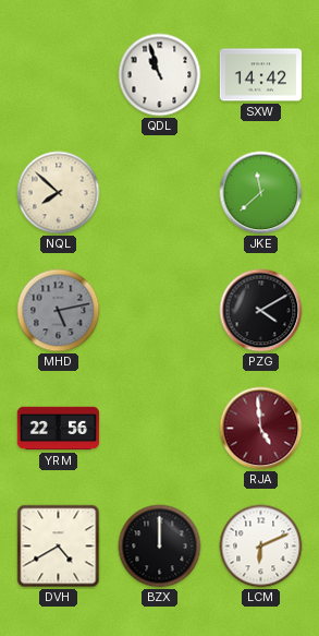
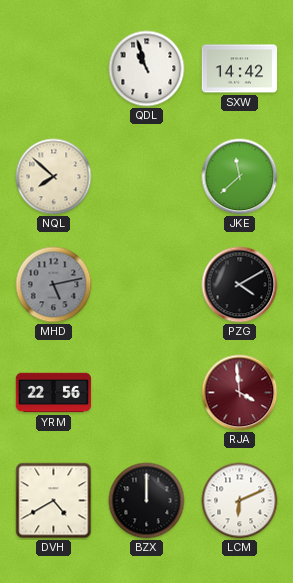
RJA: 4:59 -> 3:59 (240, 393)
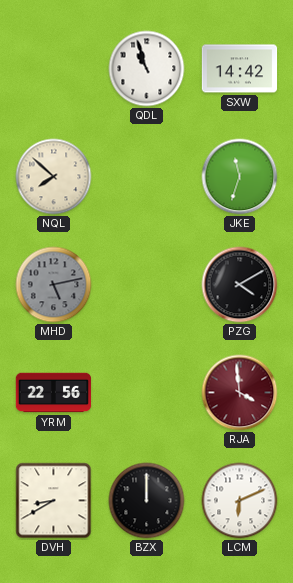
JKE: 11:38 -> 11:33 (240, 177)
DVH: 4:40 -> 8:40 (54, 501)
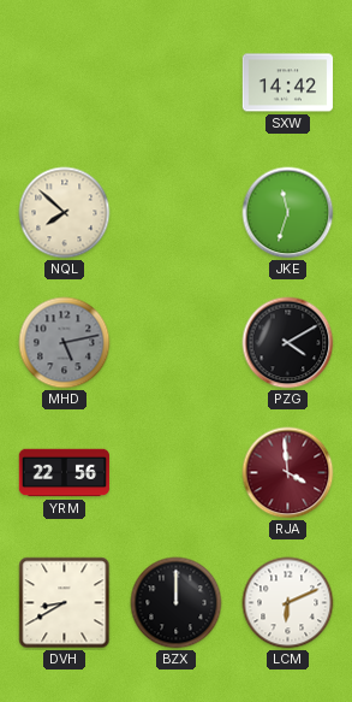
QDL: 10:57 -> none (147, 69)
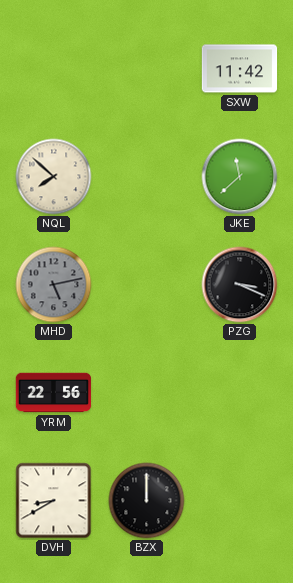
SXW: 14:42 -> 11:42 (240, 69)
JKE: 11:33 -> 11:38 (240, 177)
PZG: 4:10 -> 3:19 (240, 285)
RJA: 3:59 -> none (288, 473)
LCM: 6:11 -> none (288, 603)
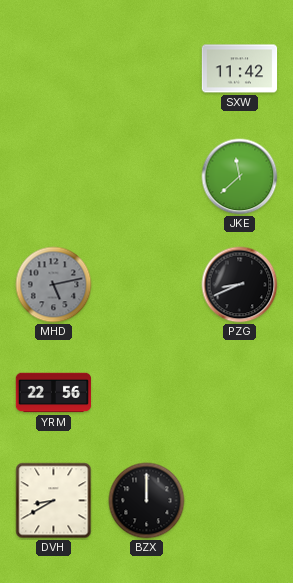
NQL: 7:52 -> none (54, 177)
PZG: 3:19 -> 8:41 (240, 285)
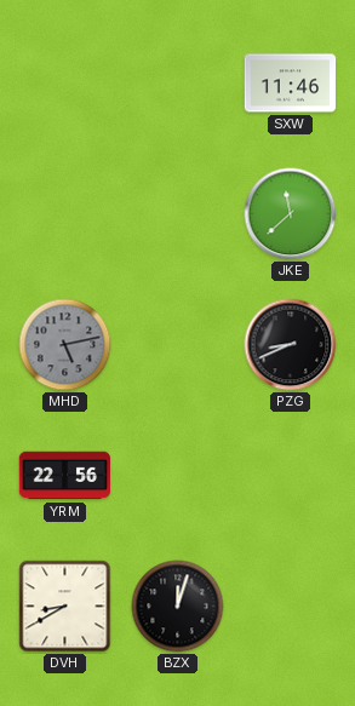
SXW: 11:42 -> 11:46 (291, 84)
BZX: 12:00 -> 12:03 (178, 607)
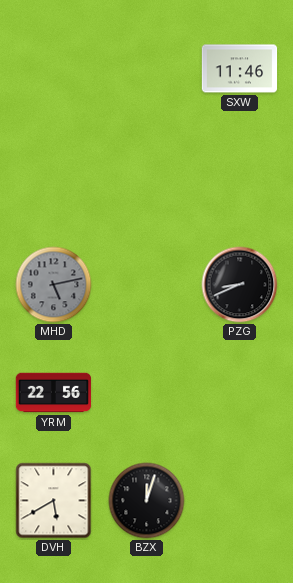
JKE: 11:38 -> none (291, 214)
DVH: 8:40 -> 5:40 (54, 501)
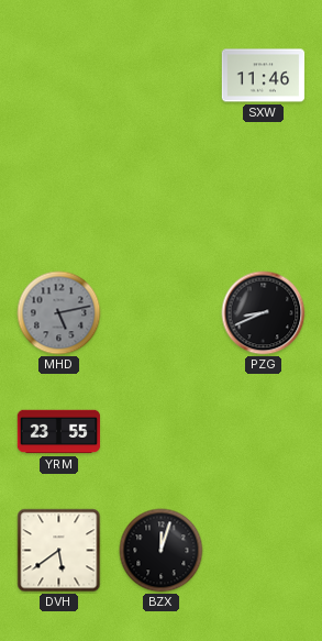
YRM: 22:56 -> 23:55 (59, 432)
DVH: 5:40 -> 5:39 (59, 551)
